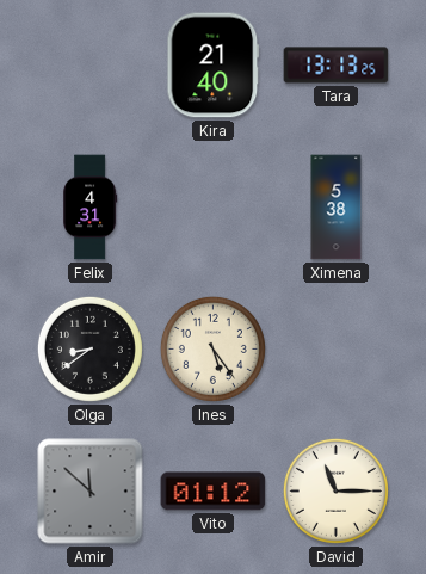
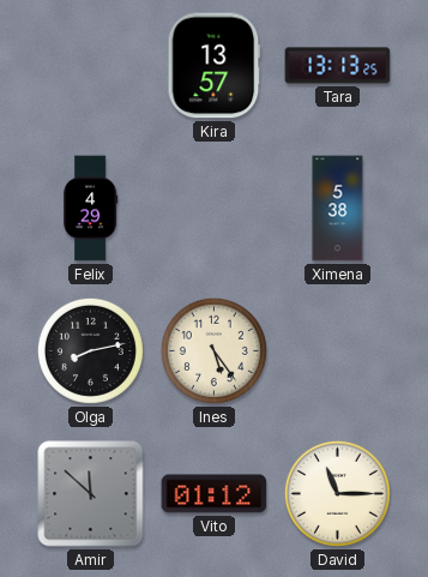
Kira: 21:40 -> 13:57 (215, 66)
Felix: 4:31 -> 4:29 (91, 209)
Olga: 8:39 -> 8:13 (90, 350)
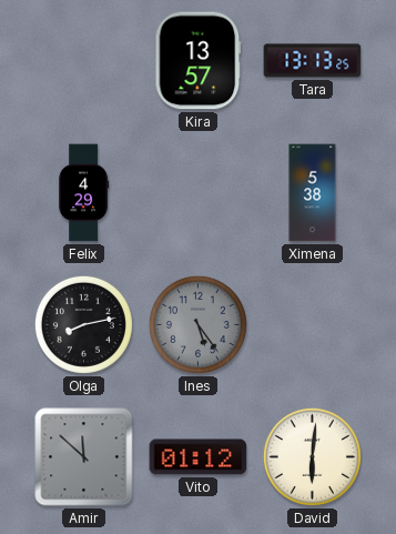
Ines dial: cream -> grey (197, 324)
David: 11:15 -> 6:01 (312, 456)
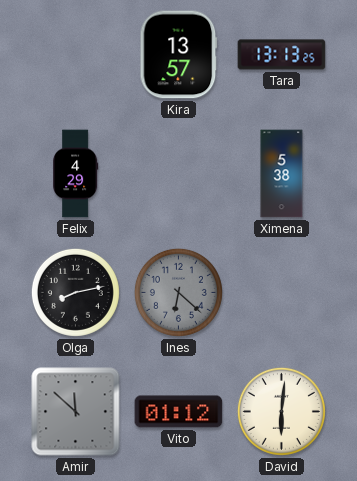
Ines: 5:24 -> 6:22 (178, 292)
